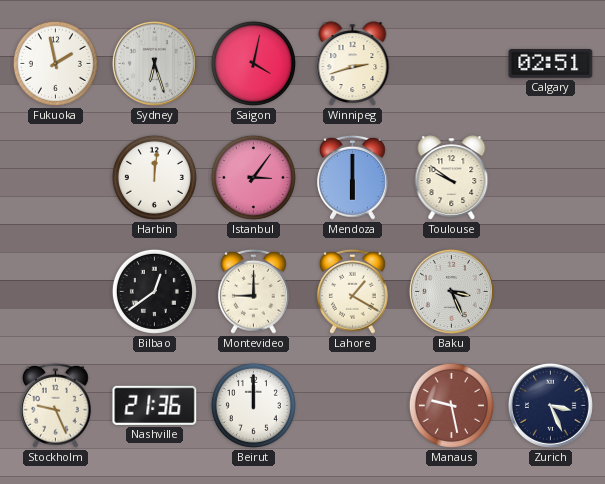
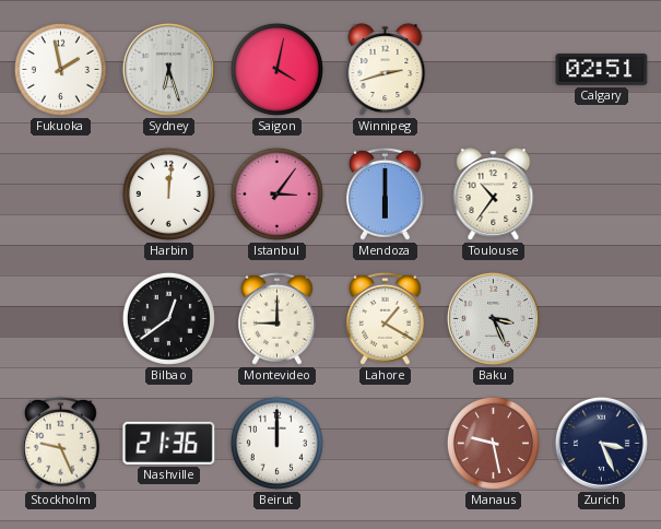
Toulouse: 9:51 -> 10:36 (494, 195)
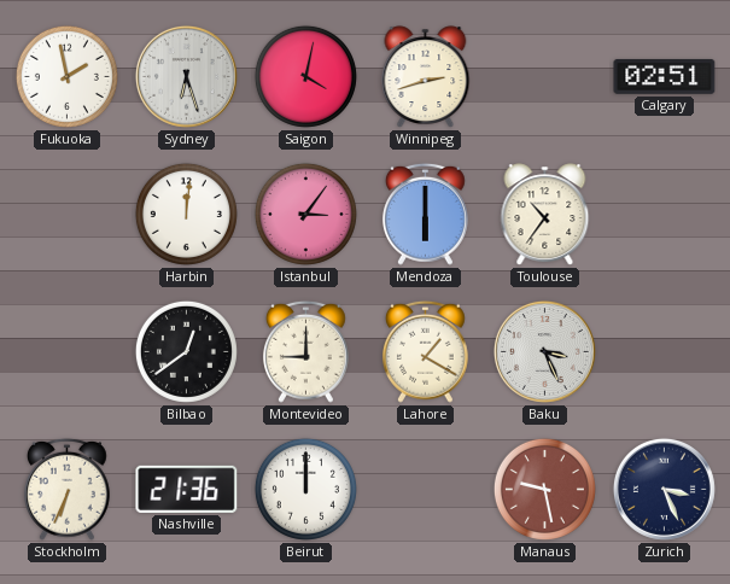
Stockholm: 9:26 -> 6:34 (66, 489)
